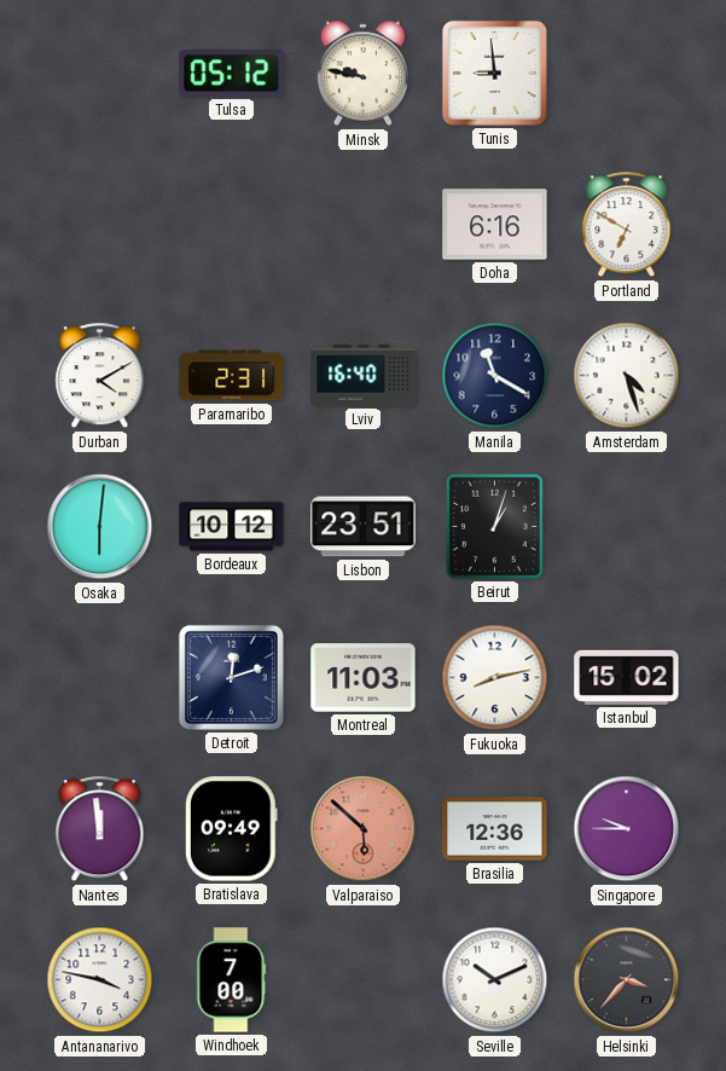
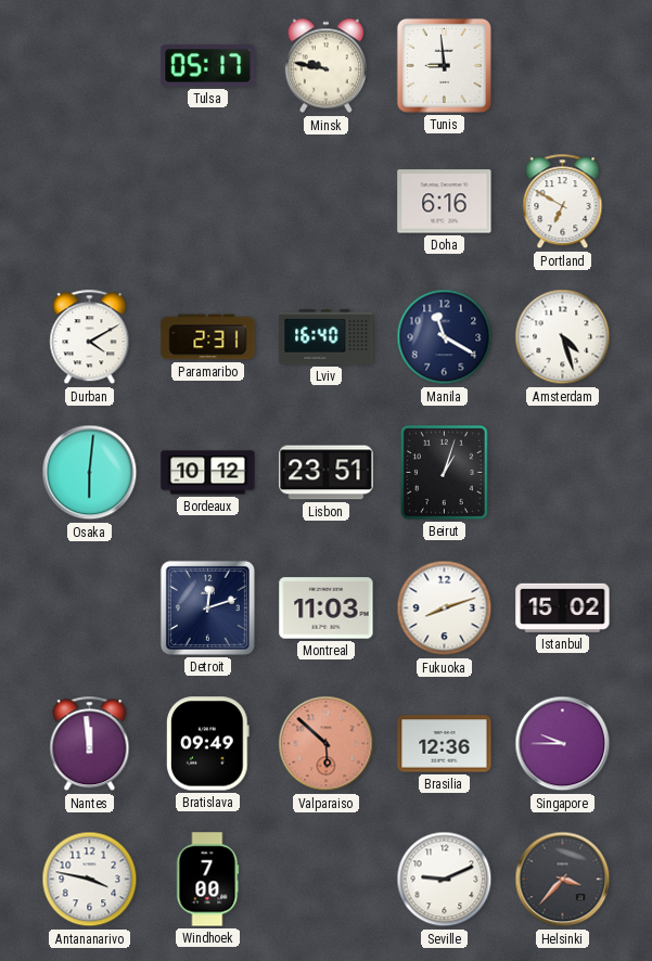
Tulsa: 05:12 -> 05:17 (208, 66)
Fukuoka: 8:13 -> 8:12 (445, 608)
Seville: 10:11 -> 9:11 (445, 880)
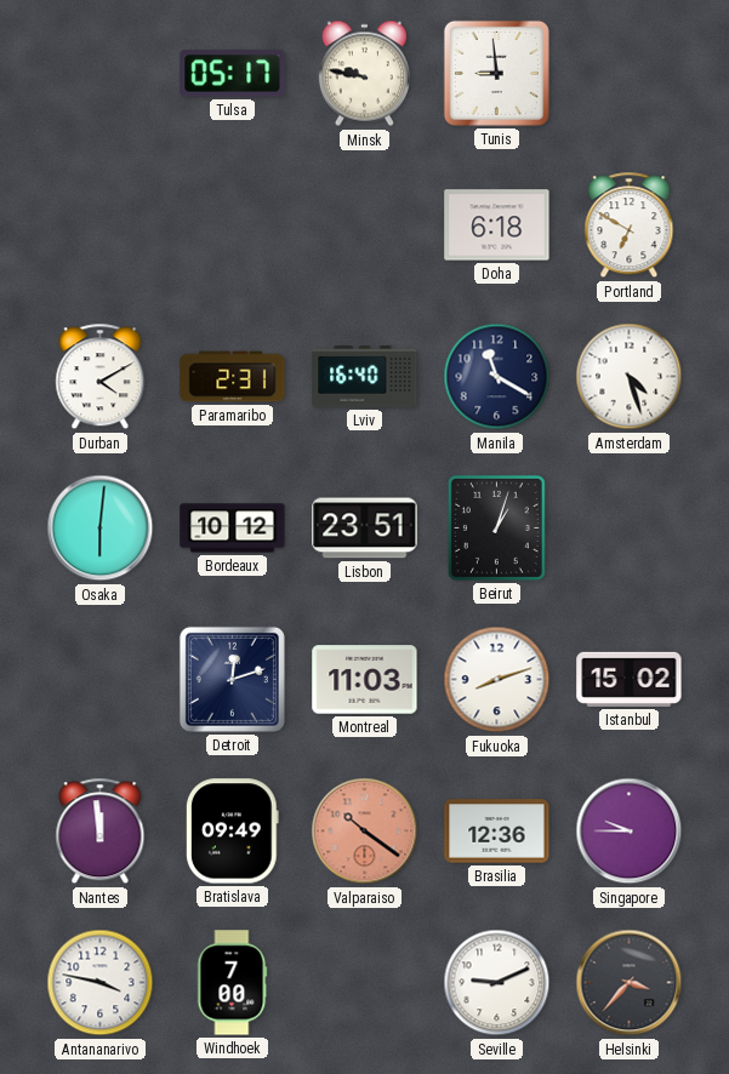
Doha: 6:16 -> 6:18 (497, 225)
Valparaiso: 5:52 -> 10:21 (365, 832)
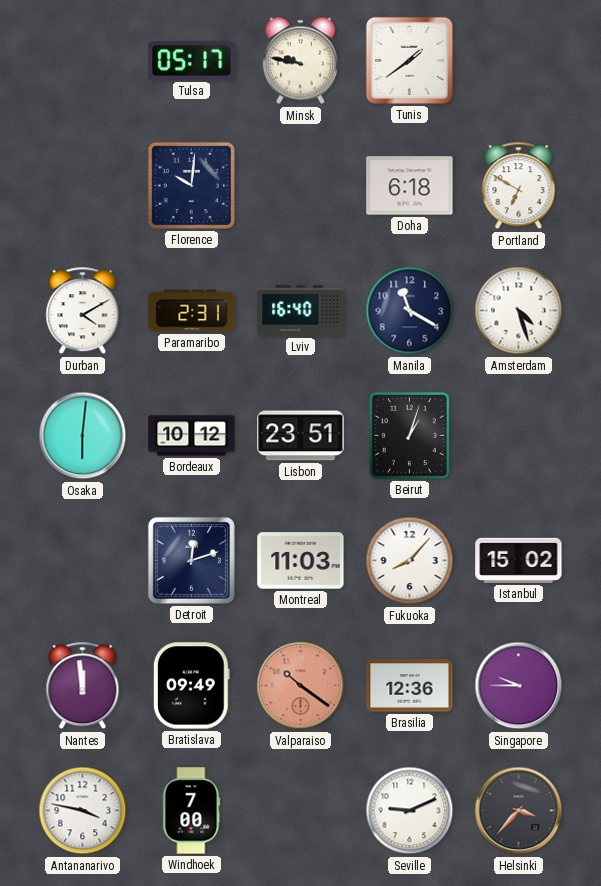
Tunis: 8:59 -> 1:39 (409, 60)
Florence: none -> 10:01 (191, 185)
Fukuoka: 8:12 -> 8:07 (410, 561)
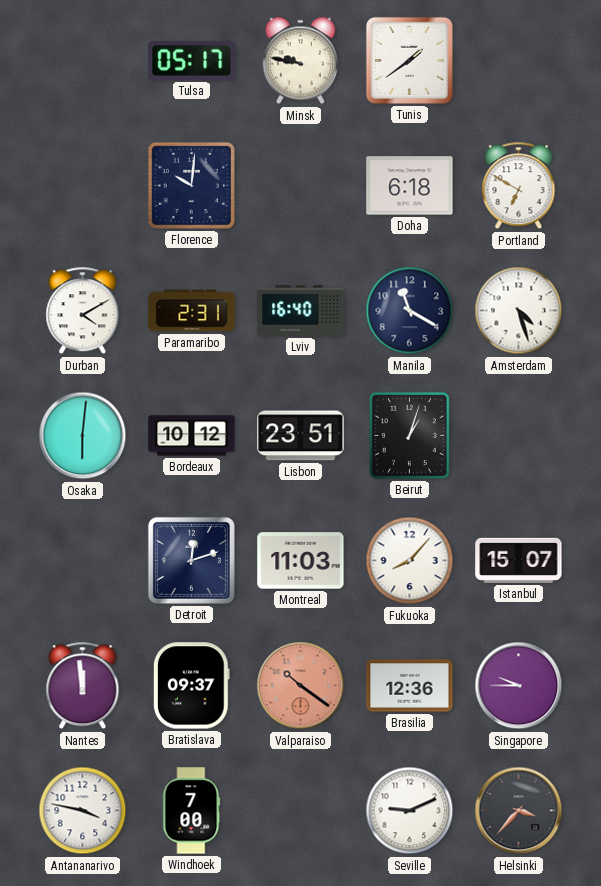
Istanbul: 15:02 -> 15:07 (519, 560)
Bratislava: 09:49 -> 09:37 (191, 686)
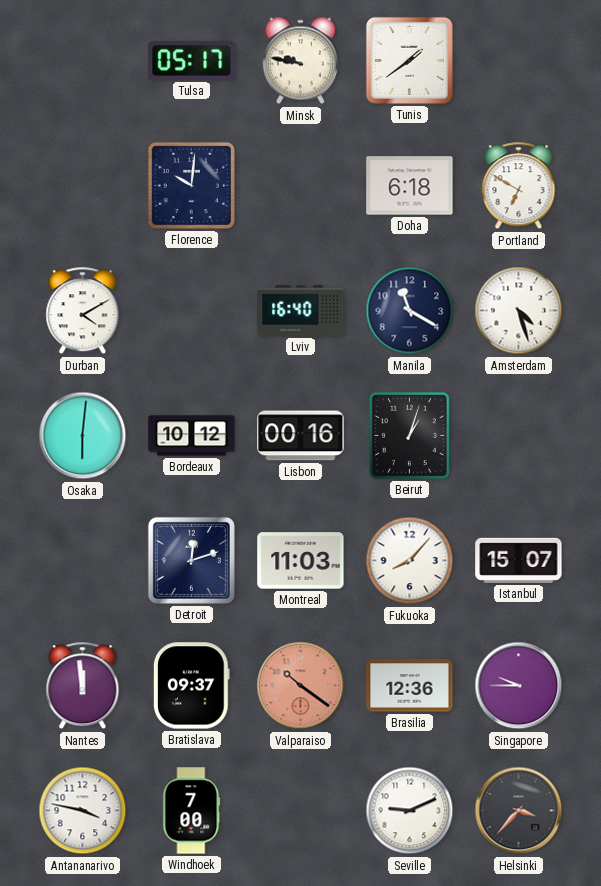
Paramaribo: 2:31 -> none (192, 311)
Lisbon: 23:51 -> 00:16 (301, 436)
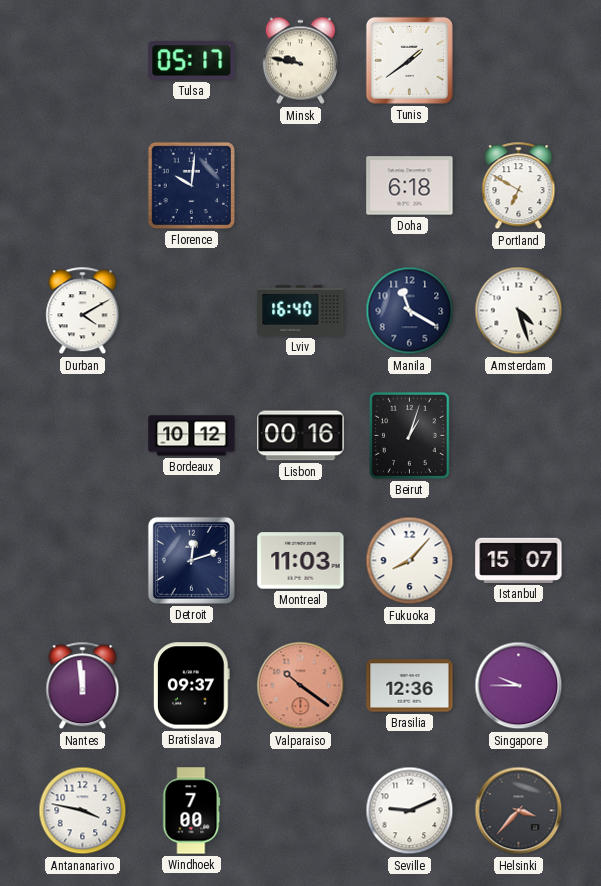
Osaka: 6:01 -> none (83, 436)
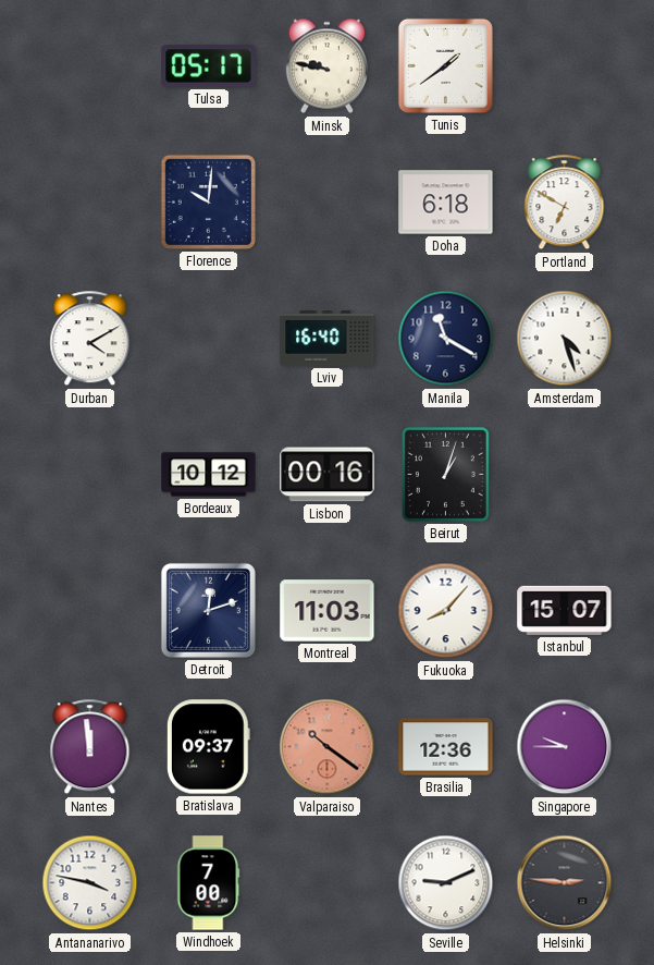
Helsinki: 3:37 -> 2:46 (565, 883)
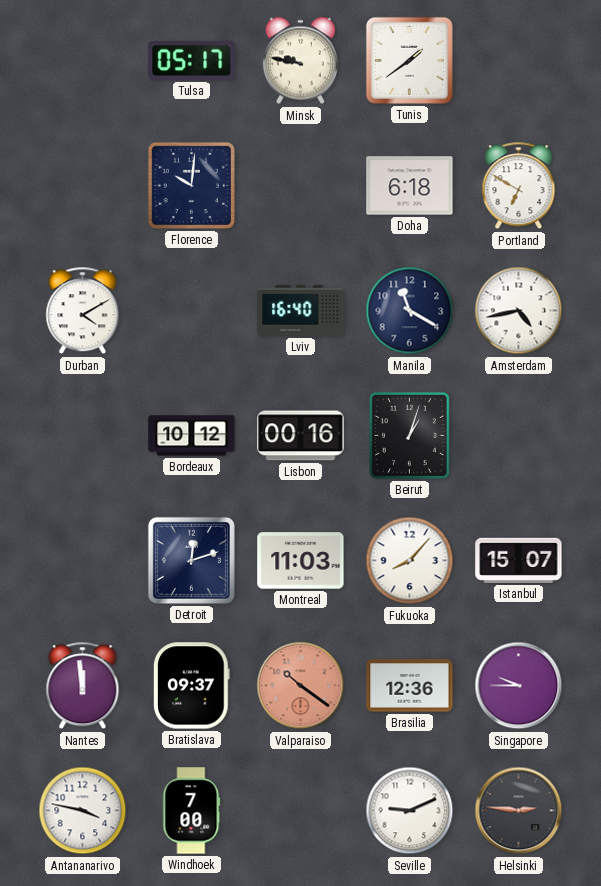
Amsterdam: 4:27 -> 4:43 (519, 311)
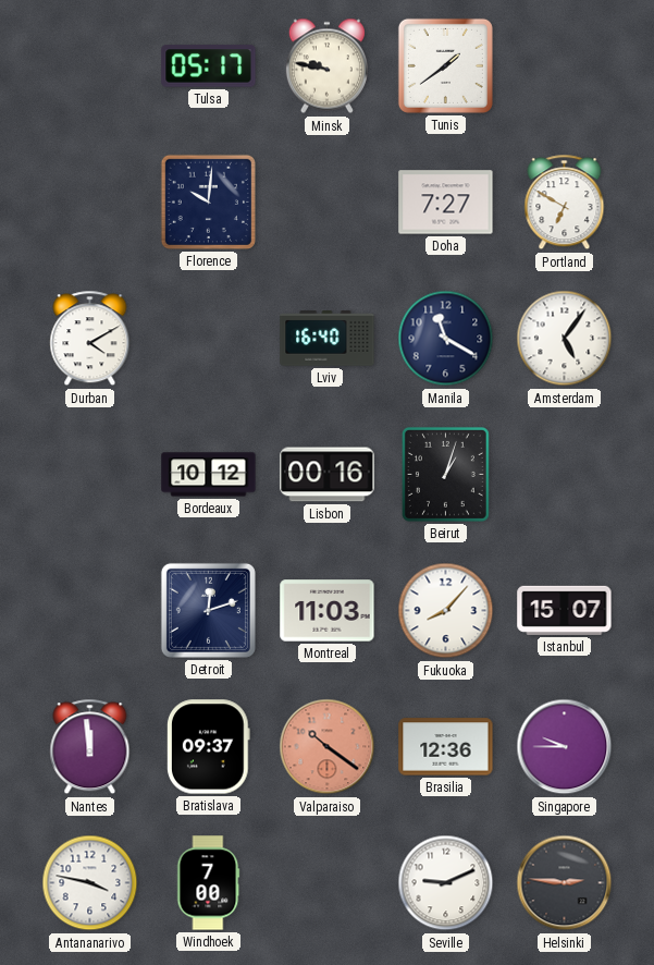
Doha: 6:18 -> 7:27 (446, 203)
Amsterdam: 4:43 -> 5:06 (565, 339)
